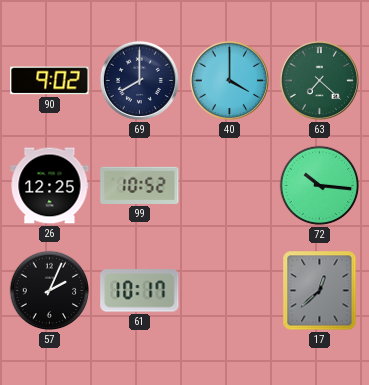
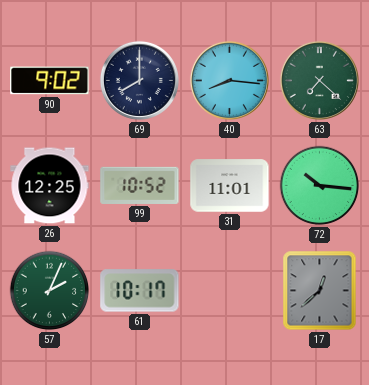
40: 4:00 -> 8:16 (229, 80)
31: none -> 11:01 (230, 186)
57 dial: black -> green (50, 291)
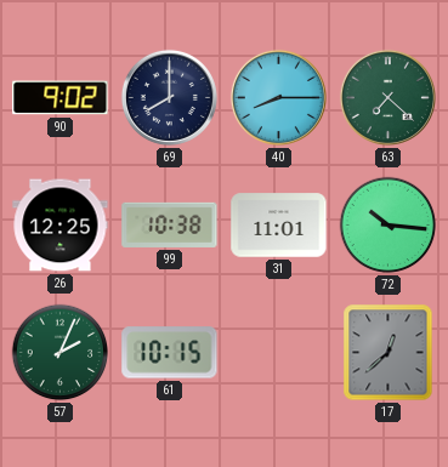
40: 8:16 -> 8:15 (278, 97)
99: 10:52 -> 10:38 (170, 224)
61: 10:17 -> 10:15 (170, 353)
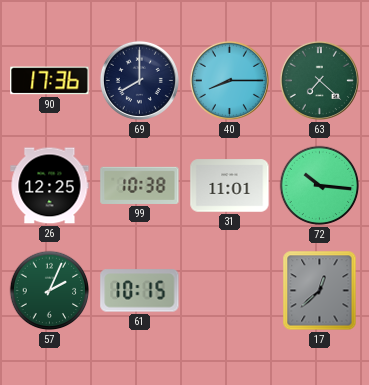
90: 9:02 -> 17:36 (50, 81)
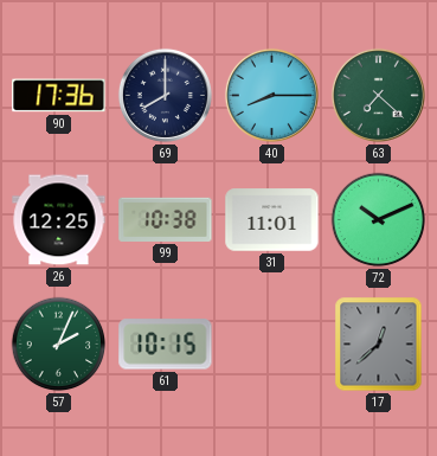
72: 10:16 -> 10:11 (379, 220)
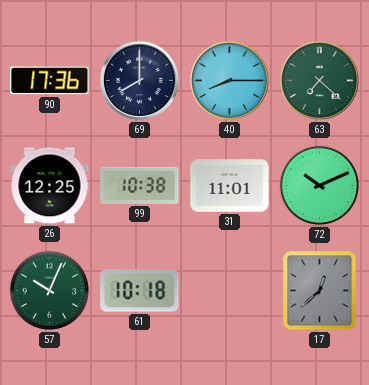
57: 2:04 -> 10:04 (50, 291)
61: 10:15 -> 10:18 (140, 291)
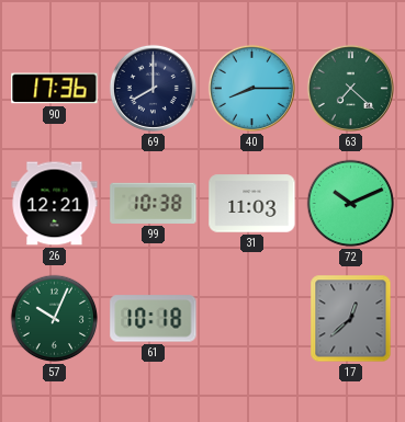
26: 12:25 -> 12:21 (55, 204)
31: 11:01 -> 11:03 (252, 204)
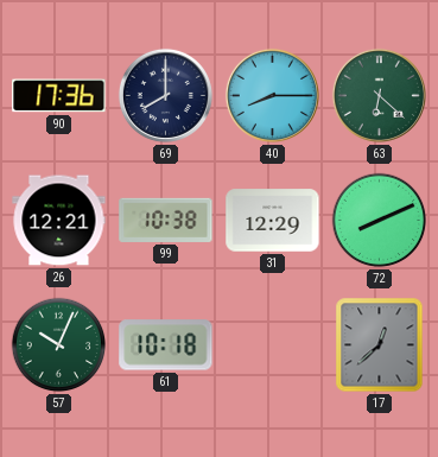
63: 7:22 -> 6:22 (379, 95)
31: 11:03 -> 12:29 (273, 221)
72: 10:11 -> 8:11 (380, 221)
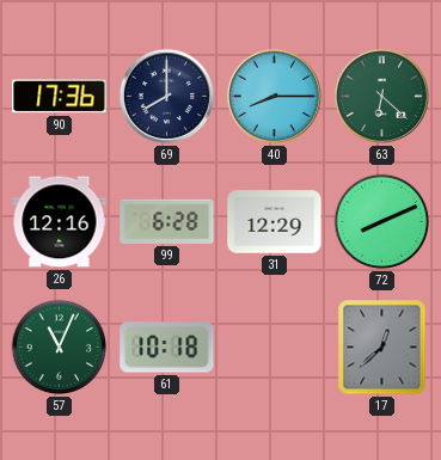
26: 12:21 -> 12:16 (60, 222)
99: 10:38 -> 6:28 (167, 221)
57: 10:04 -> 11:04 (60, 348)
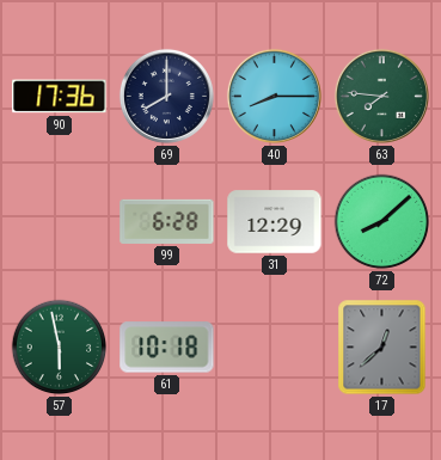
63: 6:22 -> 7:46 (381, 96)
26: 12:16 -> none (60, 222)
72: 8:11 -> 8:08 (382, 222)
57: 11:04 -> 5:58 (60, 348)
